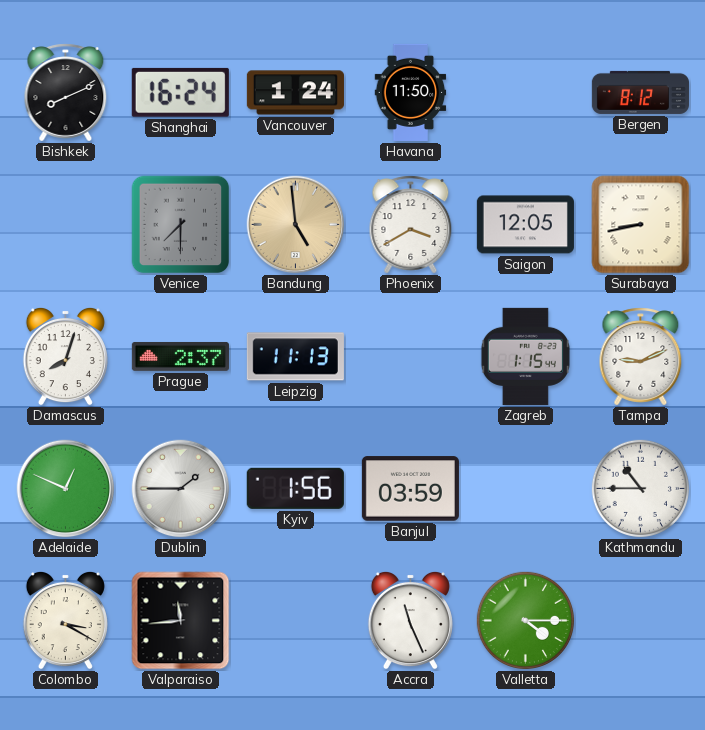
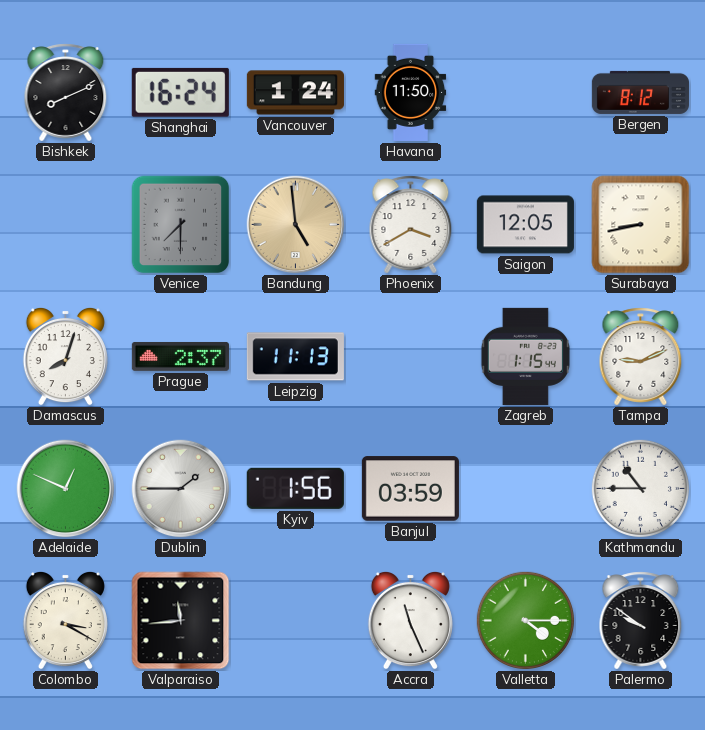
Palermo: none -> 9:51 (641, 621)
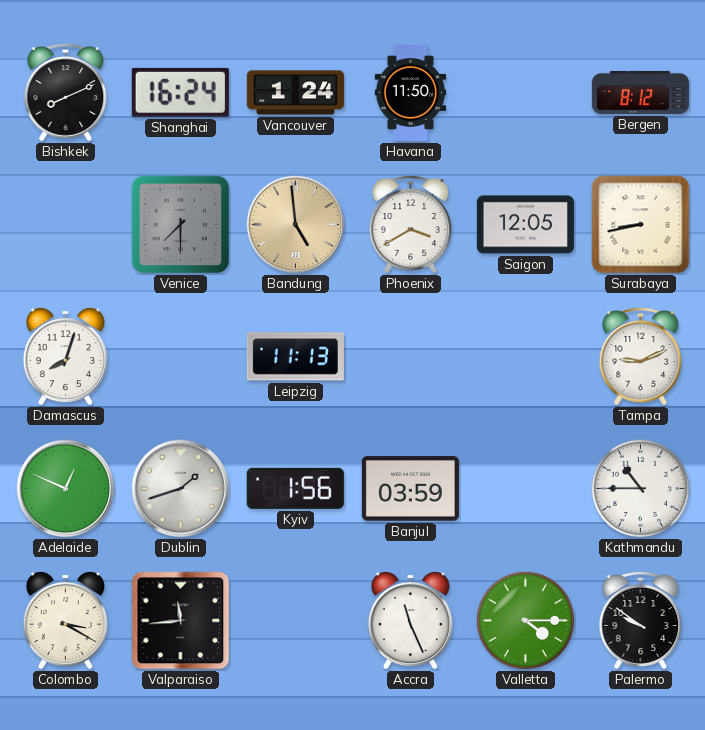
Prague: 2:37 -> none (180, 356)
Zagreb: 1:15 -> none (525, 356)
Dublin: 1:45 -> 1:42 (181, 489)
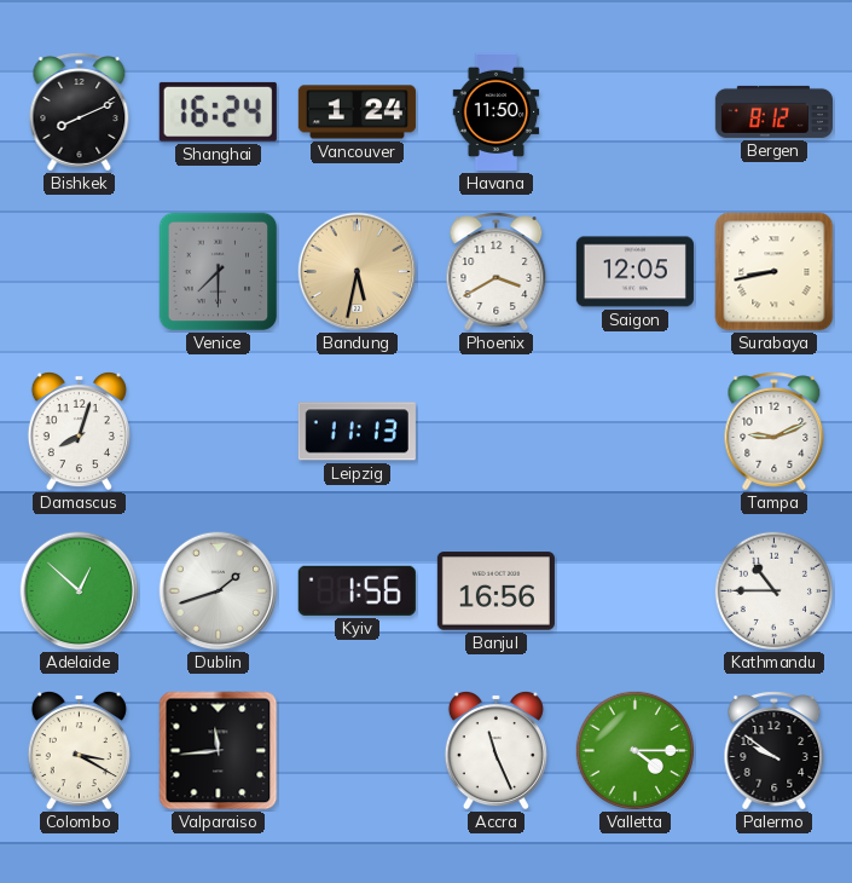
Bandung: 4:59 -> 5:32 (358, 272)
Adelaide: 12:49 -> 12:52 (80, 591)
Banjul: 03:59 -> 16:56 (495, 591)
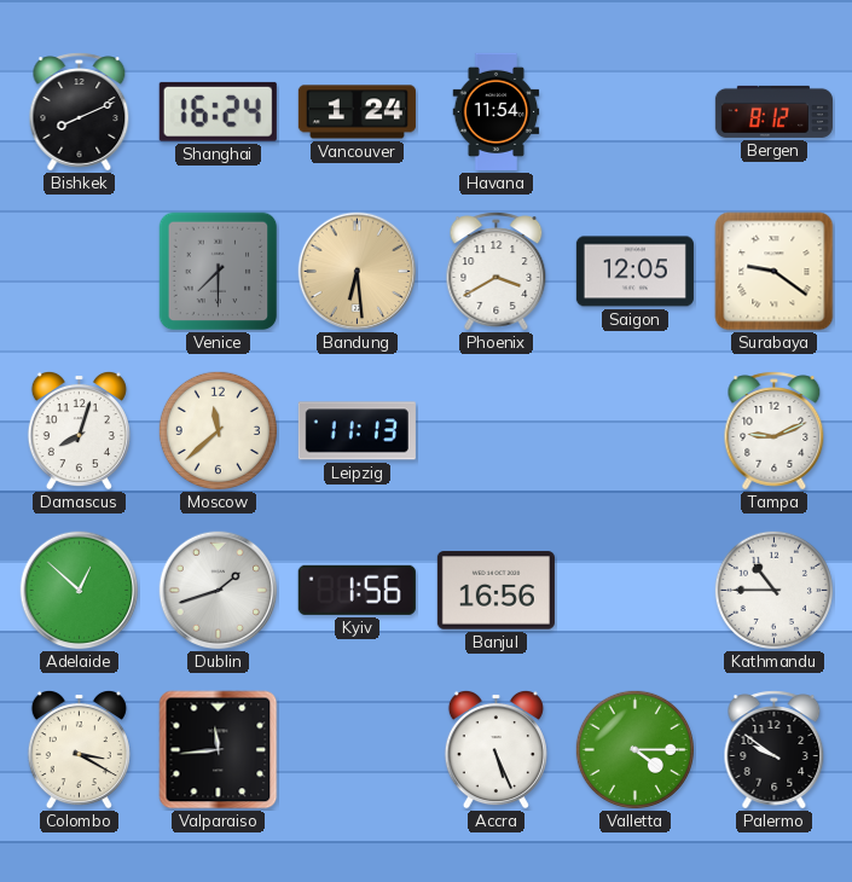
Havana: 11:50 -> 11:54 (497, 111)
Bandung: 5:32 -> 6:29 (358, 272)
Surabaya: 8:43 -> 9:21 (775, 272)
Moscow: none -> 11:38 (218, 430)
Accra: 11:26 -> 5:26 (495, 749)
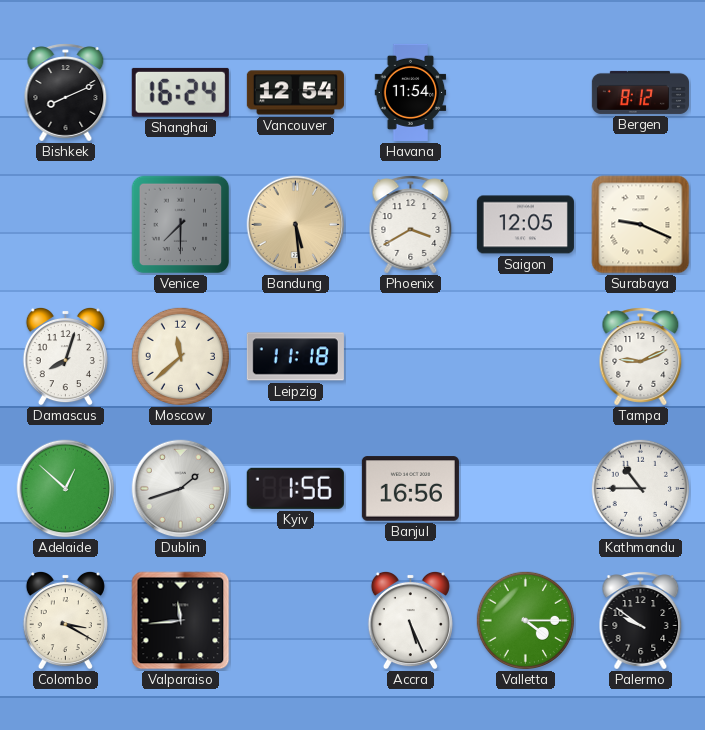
Vancouver: 1:24 -> 12:54 (295, 93)
Bandung: 6:29 -> 5:29 (296, 225)
Surabaya: 9:21 -> 9:19 (641, 225)
Leipzig: 11:13 -> 11:18 (295, 357)
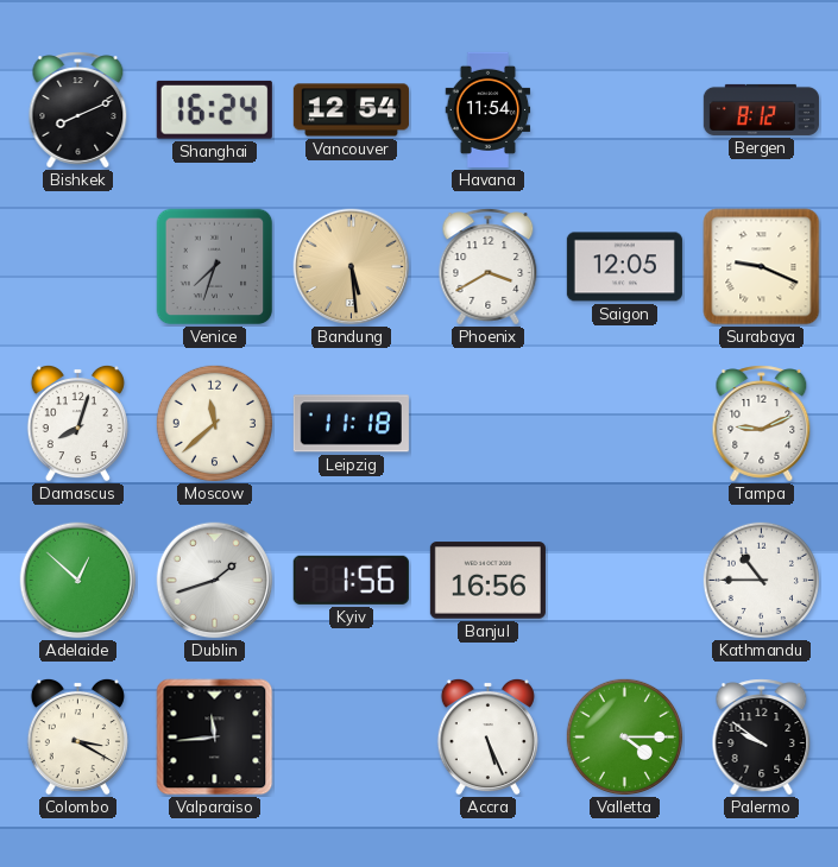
Venice: 7:30 -> 7:33 (215, 267)
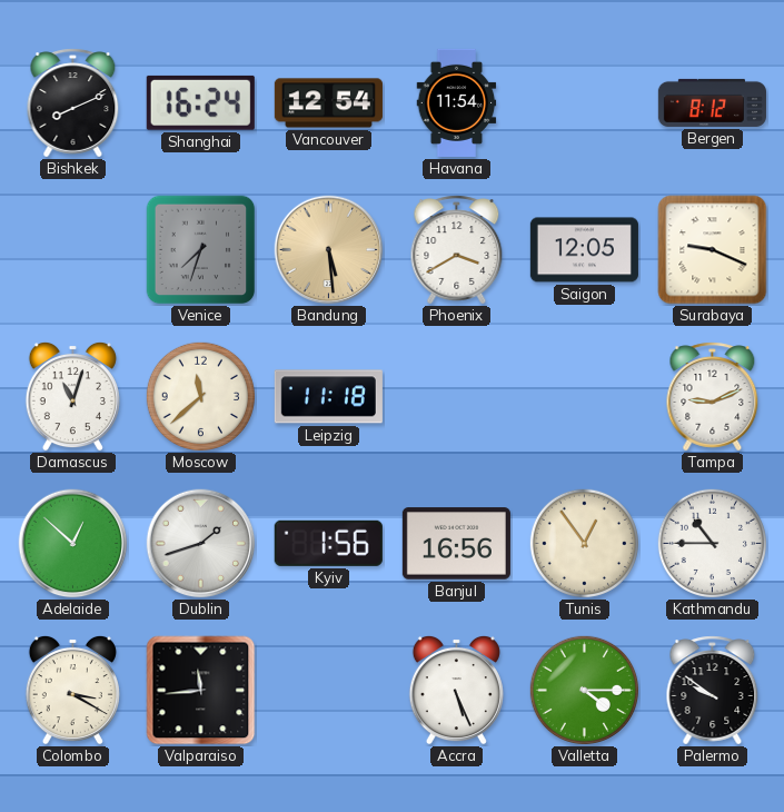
Damascus: 8:03 -> 11:03 (72, 396)
Tunis: none -> 12:54 (584, 543)
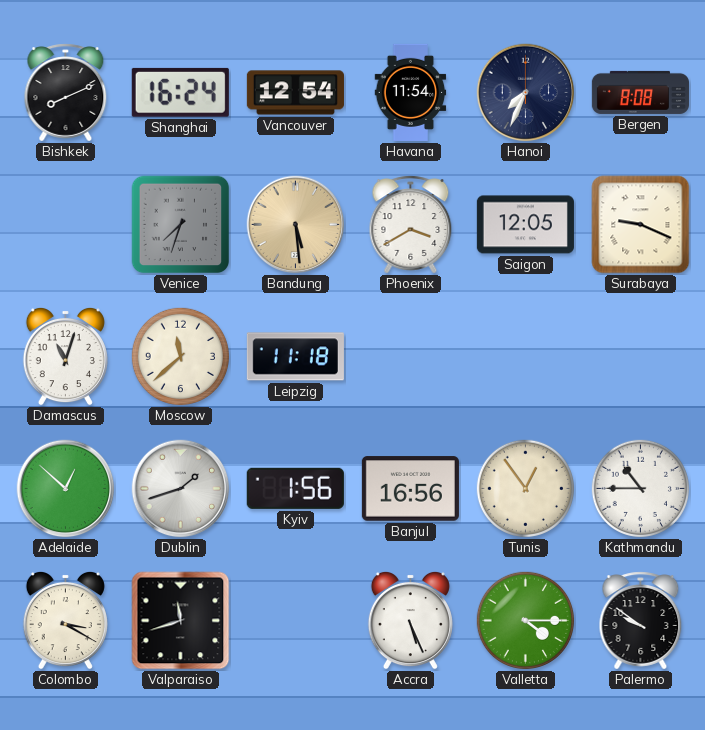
Hanoi: none -> 7:34 (526, 93)
Bergen: 8:12 -> 8:08 (640, 92)
Tampa: 9:11 -> none (713, 397)
Valparaiso: 11:44 -> 11:42 (181, 621)
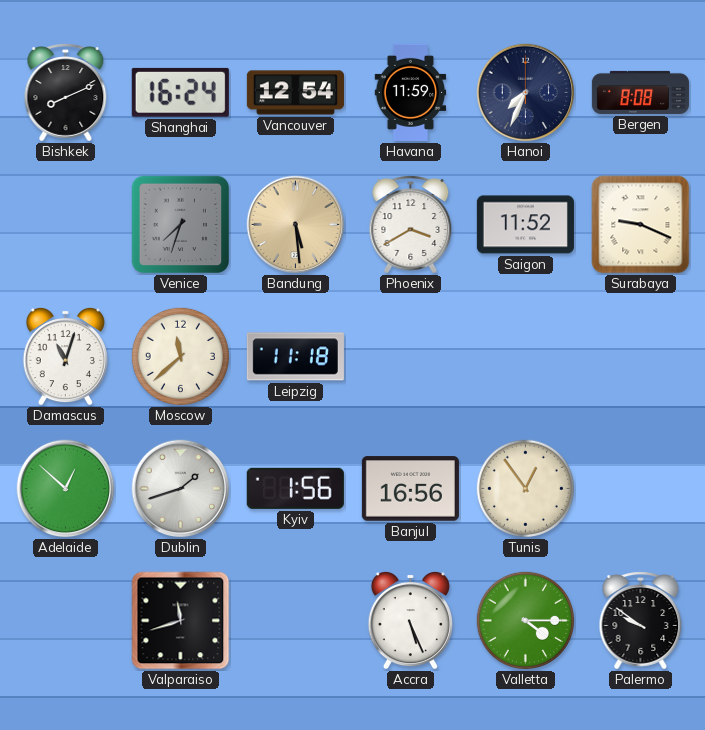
Havana: 11:54 -> 11:59 (411, 92)
Saigon: 12:05 -> 11:52 (525, 225)
Kathmandu: 10:45 -> none (640, 488)
Colombo: 3:20 -> none (65, 620)
